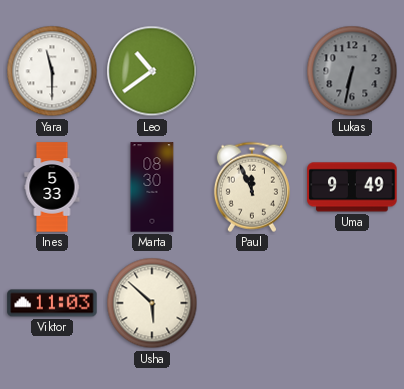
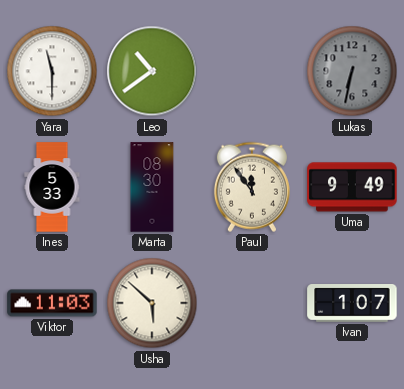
Paul: 11:56 -> 11:54 (252, 187)
Ivan: none -> 1:07 (352, 304)
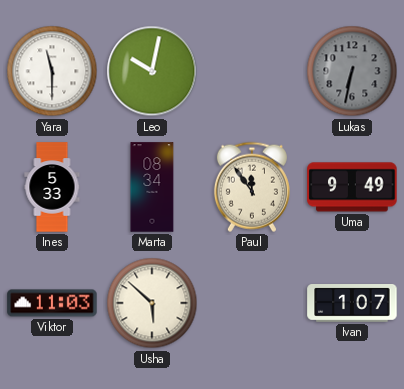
Leo: 10:39 -> 10:02 (152, 71)
Marta: 08:30 -> 08:34 (152, 187)
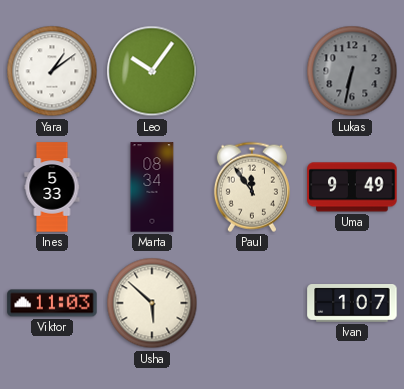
Yara: 11:30 -> 1:09 (52, 71)
Leo: 10:02 -> 10:06 (152, 71)
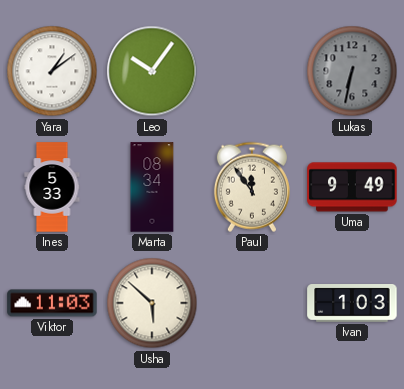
Ivan: 1:07 -> 1:03 (352, 304)
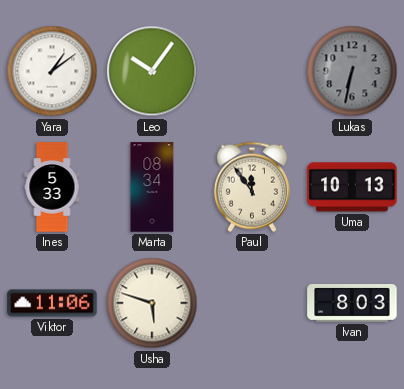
Uma: 9:49 -> 10:13 (352, 187)
Viktor: 11:03 -> 11:06 (52, 303)
Usha: 5:52 -> 5:48 (152, 303)
Ivan: 1:03 -> 8:03 (352, 304)
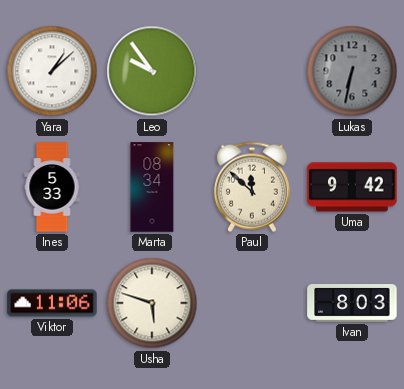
Yara: 1:09 -> 1:08 (52, 71)
Leo: 10:06 -> 9:54 (152, 71)
Paul: 11:54 -> 11:52 (252, 187)
Uma: 10:13 -> 9:42 (352, 187)
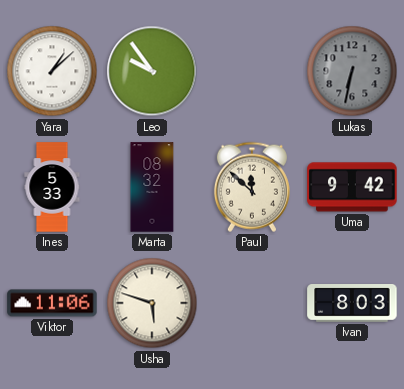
Marta: 08:34 -> 08:32 (152, 187)
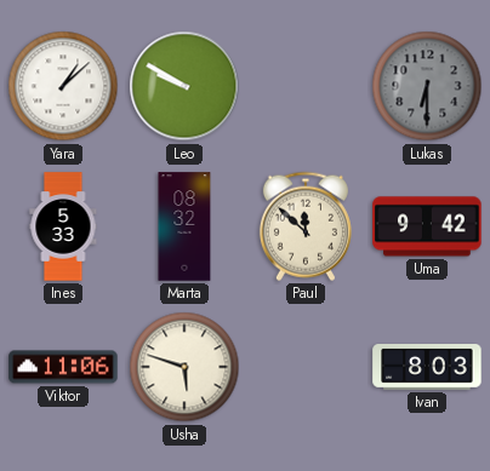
Leo: 9:54 -> 9:50 (184, 86)
Lukas: 6:32 -> 6:30 (427, 86)
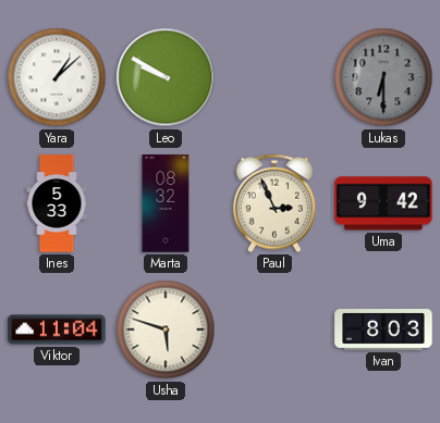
Paul: 11:52 -> 2:56 (274, 203)
Viktor: 11:06 -> 11:04 (57, 329)
